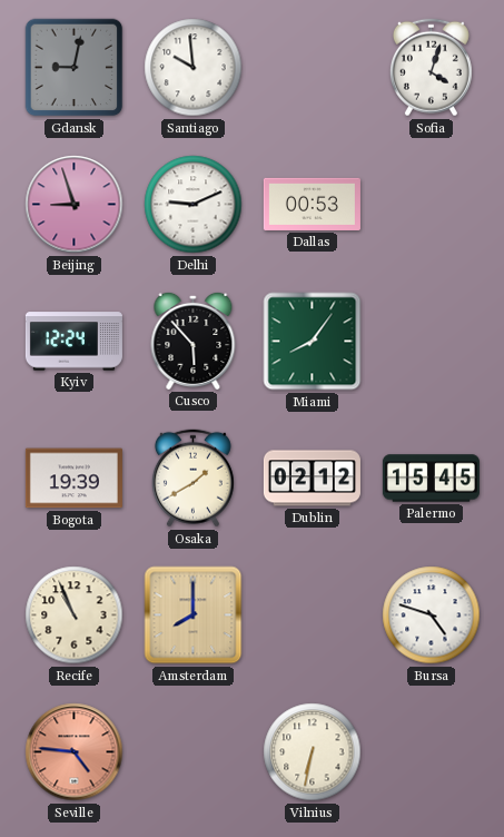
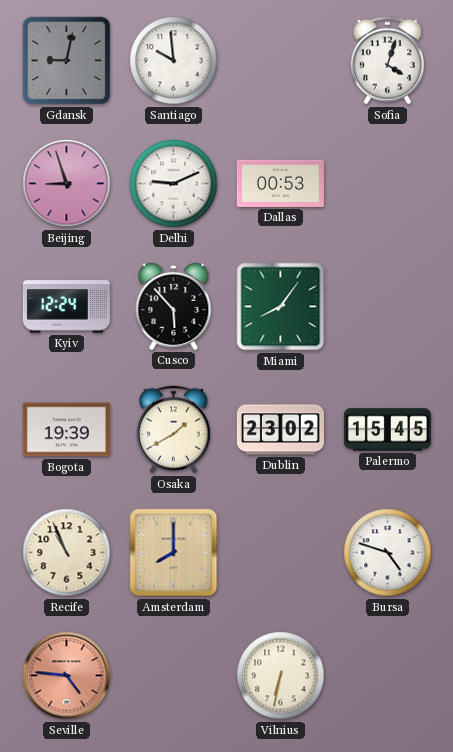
Dublin: 02:12 -> 23:02 (280, 430)
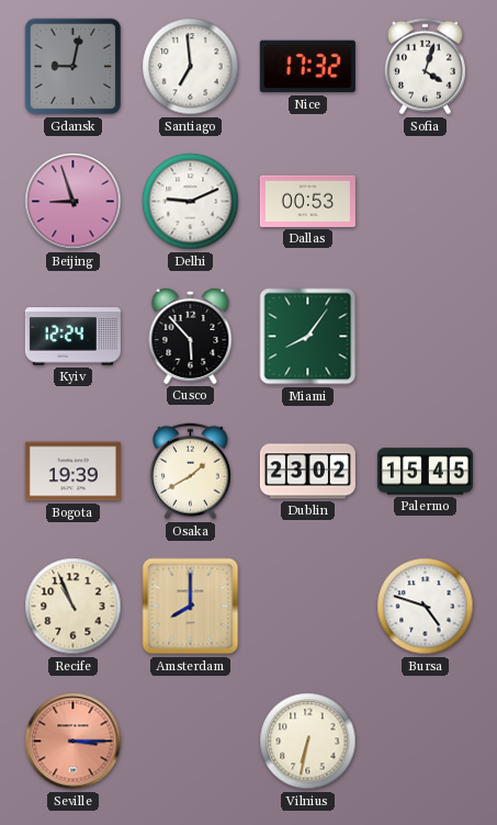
Santiago: 9:59 -> 6:59 (191, 67)
Nice: none -> 17:32 (307, 67)
Seville: 4:46 -> 3:15 (74, 742)
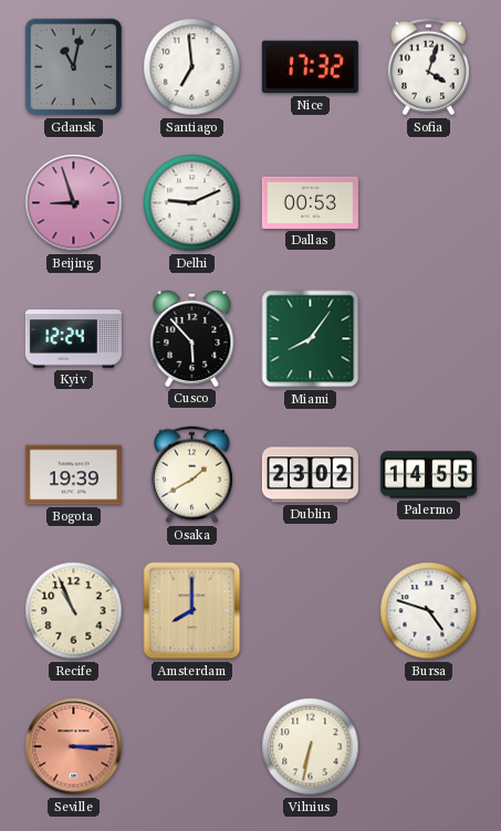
Gdansk: 9:02 -> 11:02 (74, 67)
Palermo: 15:45 -> 14:55 (428, 475)
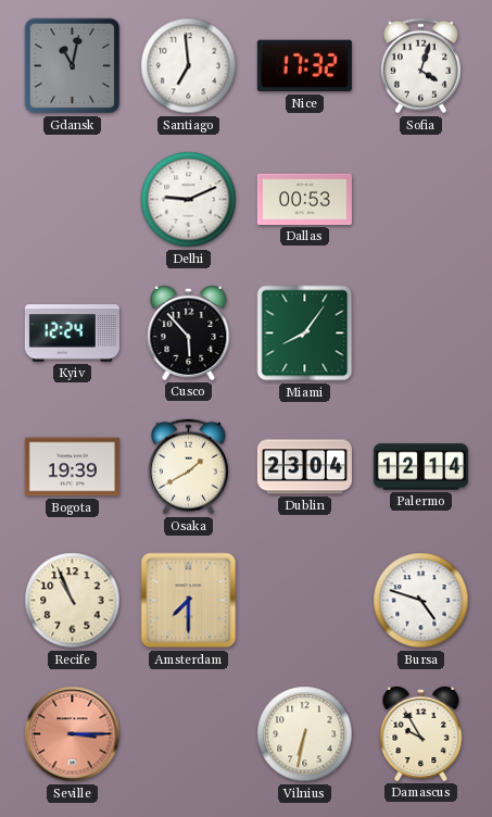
Beijing: 8:57 -> none (74, 203)
Dublin: 23:02 -> 23:04 (304, 467)
Palermo: 14:55 -> 12:14 (420, 467)
Amsterdam: 8:00 -> 7:30 (189, 601)
Damascus: none -> 9:55 (421, 733)
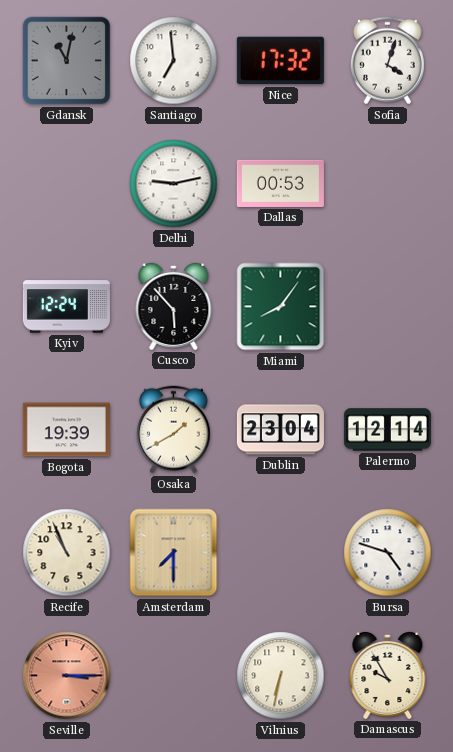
Delhi: 9:11 -> 9:13 (174, 184)
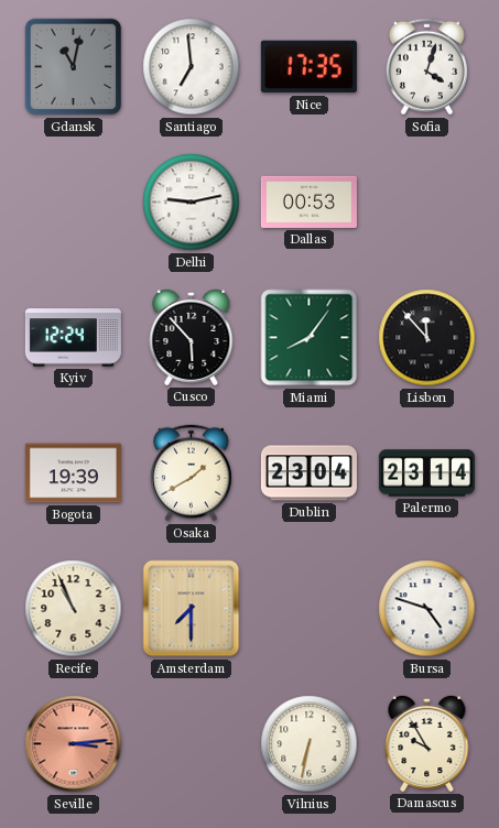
Nice: 17:32 -> 17:35 (308, 67)
Lisbon: none -> 11:53 (427, 338)
Palermo: 12:14 -> 23:14 (426, 473)
Seville: 3:15 -> 3:14 (74, 744)
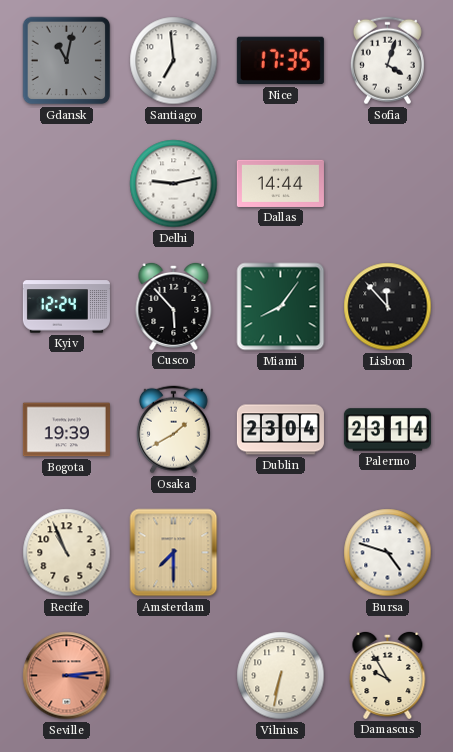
Dallas: 00:53 -> 14:44 (280, 183)
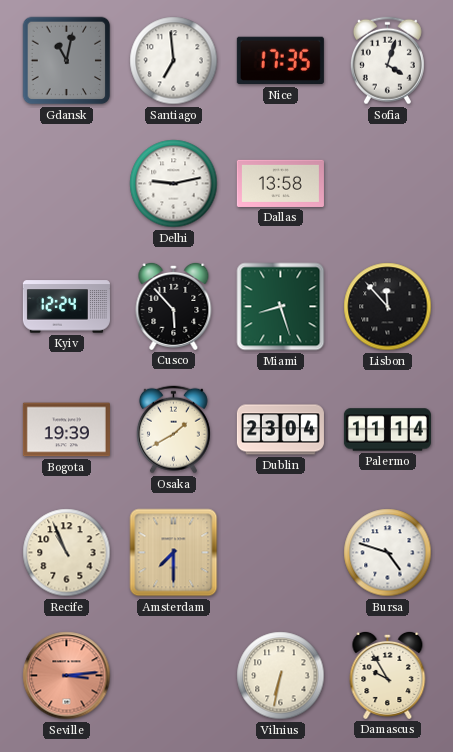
Dallas: 14:44 -> 13:58 (280, 183)
Miami: 8:06 -> 8:27 (281, 307)
Palermo: 23:14 -> 11:14 (387, 430)
